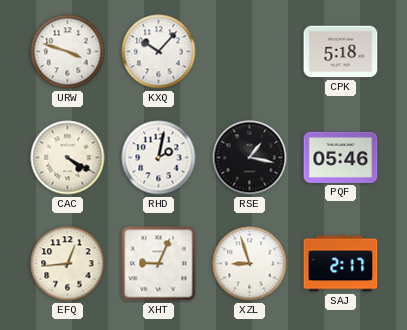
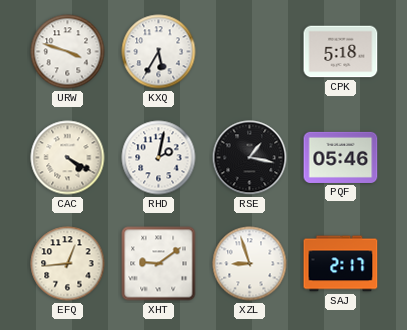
KXQ: 10:07 -> 5:35 (159, 52)
XHT: 9:04 -> 9:09 (159, 264)
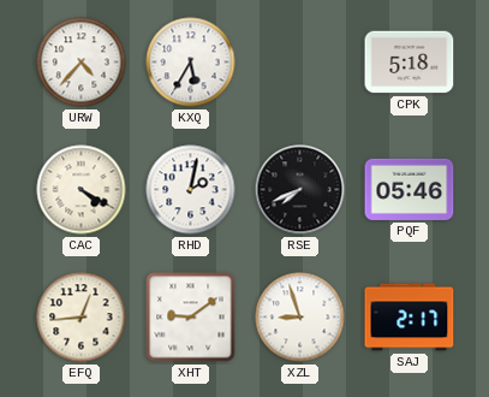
URW: 3:48 -> 4:37 (82, 63)
RSE: 1:17 -> 7:41 (300, 190)
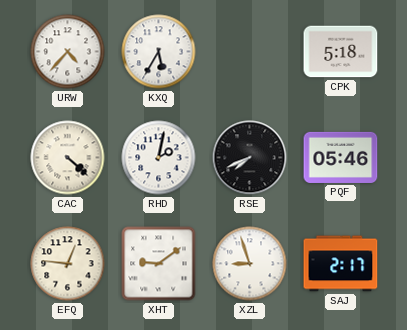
CAC: 4:20 -> 4:22 (68, 158)
EFQ: 12:44 -> 12:46 (68, 264)
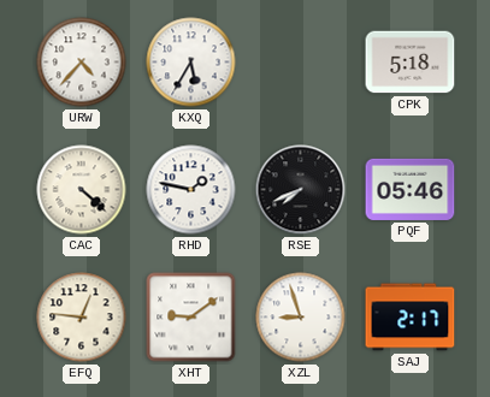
RHD: 2:02 -> 1:47 (191, 190)
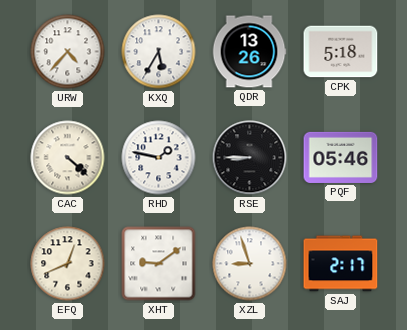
QDR: none -> 13:26 (249, 52)
RSE: 7:41 -> 8:45 (250, 158)
EFQ: 12:46 -> 12:41 (68, 264)
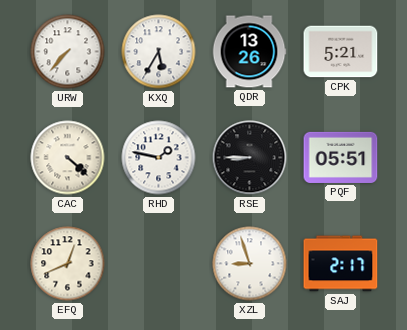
URW: 4:37 -> 7:37 (68, 52)
CPK: 5:18 -> 5:21 (341, 52)
PQF: 05:46 -> 05:51 (341, 157)
XHT: 9:09 -> none (159, 264)
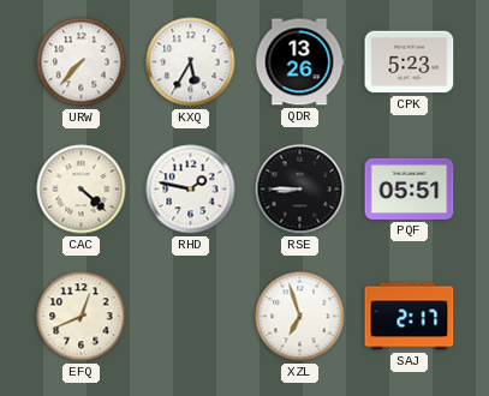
CPK: 5:21 -> 5:23 (410, 62)
XZL: 8:57 -> 6:57 (300, 317)
